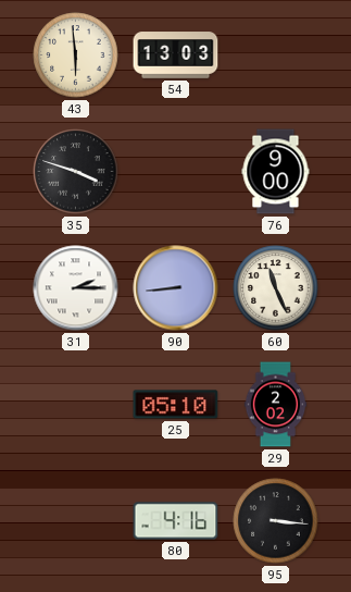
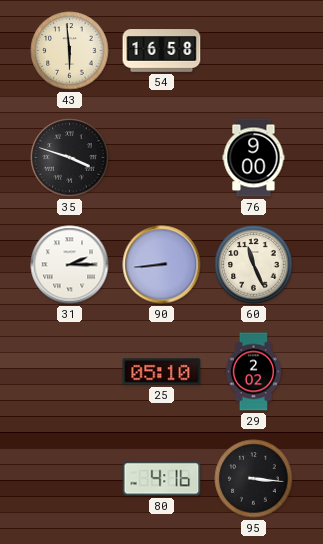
54: 13:03 -> 16:58 (162, 51)
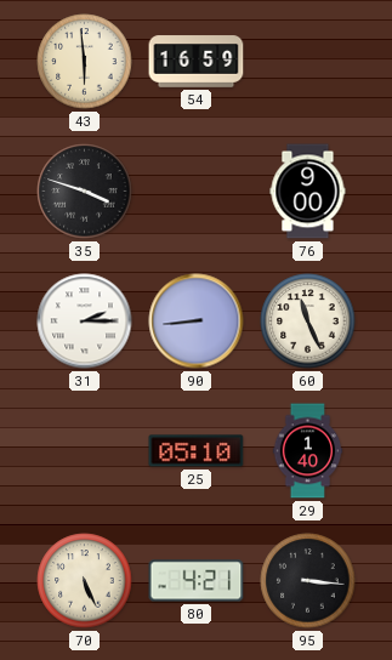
54: 16:58 -> 16:59 (197, 62)
29: 2:02 -> 1:40 (308, 451)
70: none -> 5:26 (85, 581)
80: 4:16 -> 4:21 (197, 581)
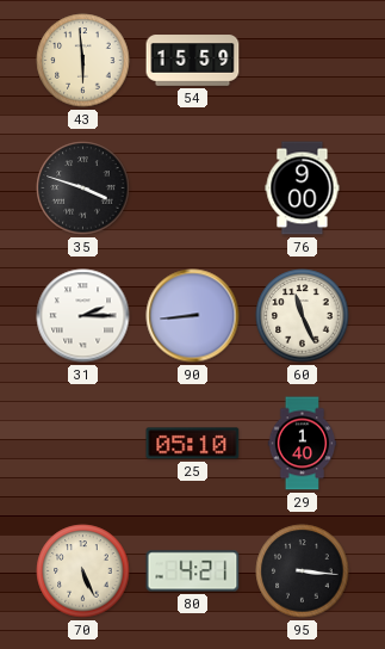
54: 16:59 -> 15:59 (193, 61)
